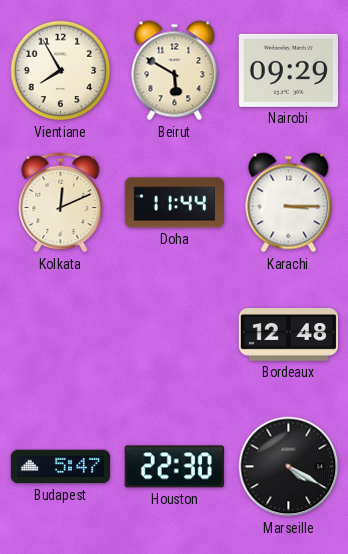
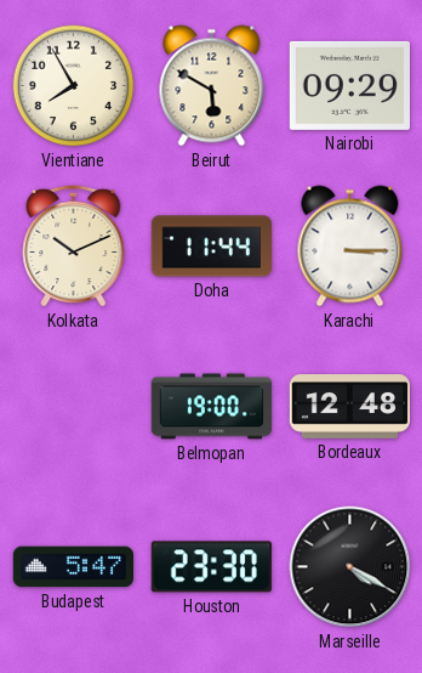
Kolkata: 12:11 -> 10:11 (74, 245)
Belmopan: none -> 19:00 (211, 407)
Houston: 22:30 -> 23:30 (211, 567)
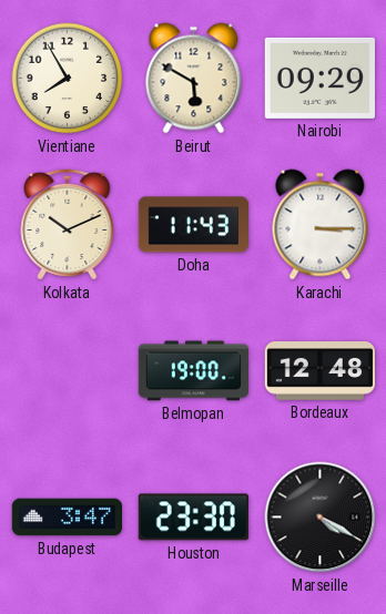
Doha: 11:44 -> 11:43 (193, 225)
Budapest: 5:47 -> 3:47 (67, 518)
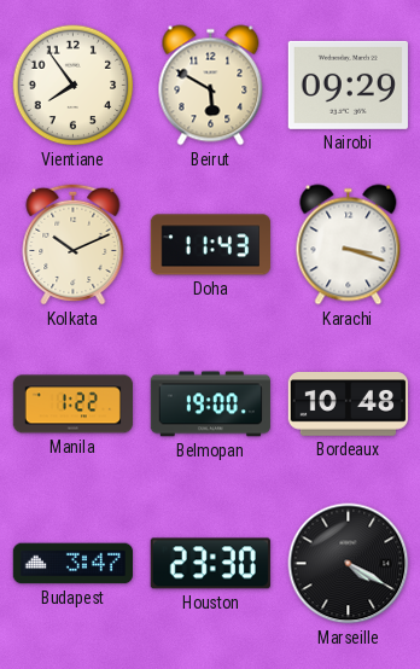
Vientiane: 7:55 -> 7:54 (74, 86)
Karachi: 3:15 -> 3:18 (349, 245)
Manila: none -> 1:22 (72, 405)
Bordeaux: 12:48 -> 10:48 (348, 405)
